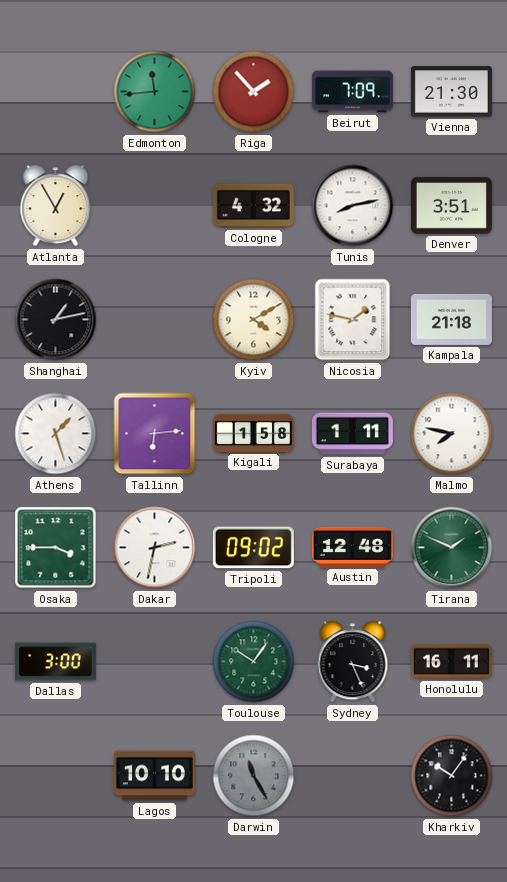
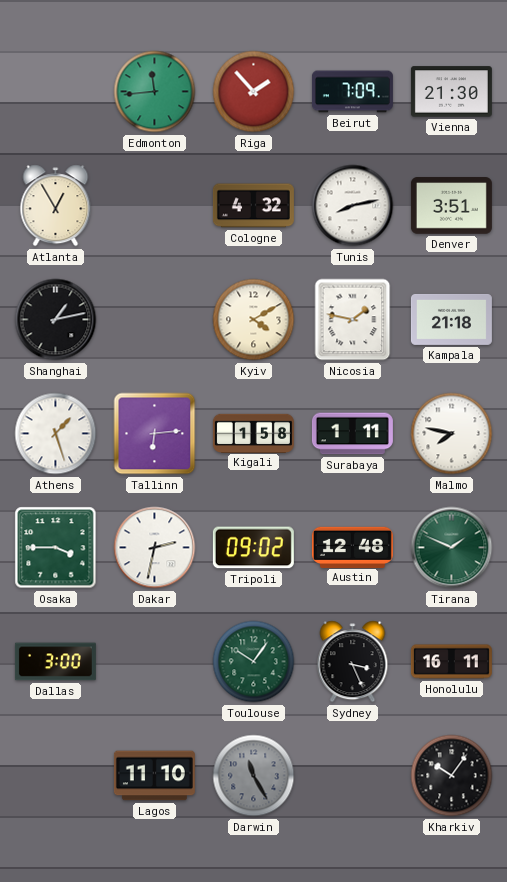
Lagos: 10:10 -> 11:10 (154, 776)
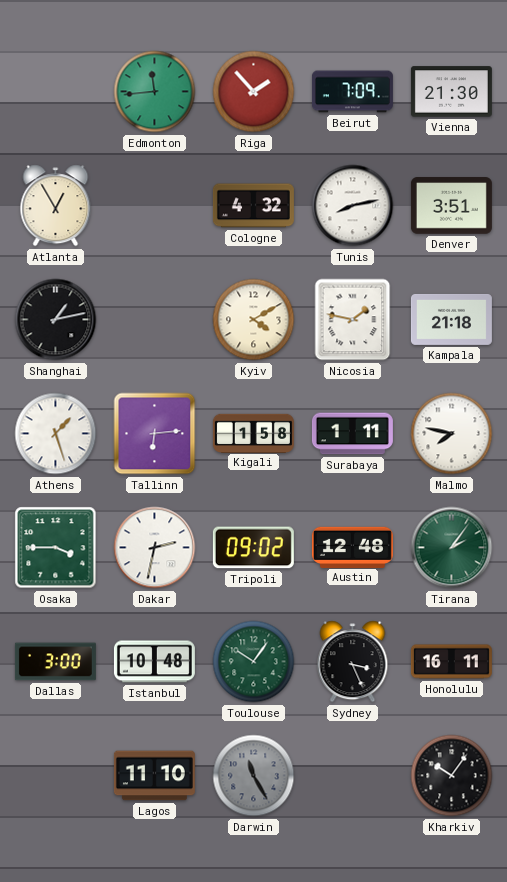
Tirana: 1:49 -> 2:06 (452, 548)
Istanbul: none -> 10:48 (154, 662)
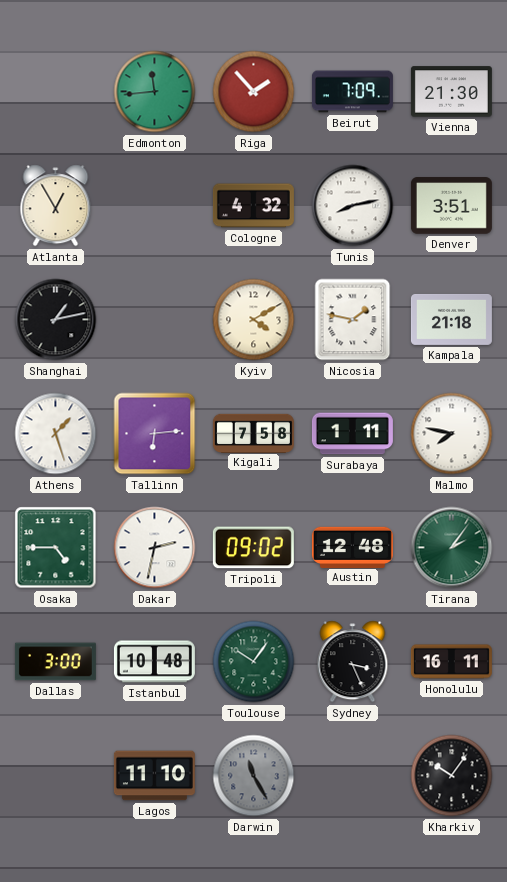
Kigali: 1:58 -> 7:58 (253, 433)
Osaka: 3:45 -> 4:45 (56, 548)
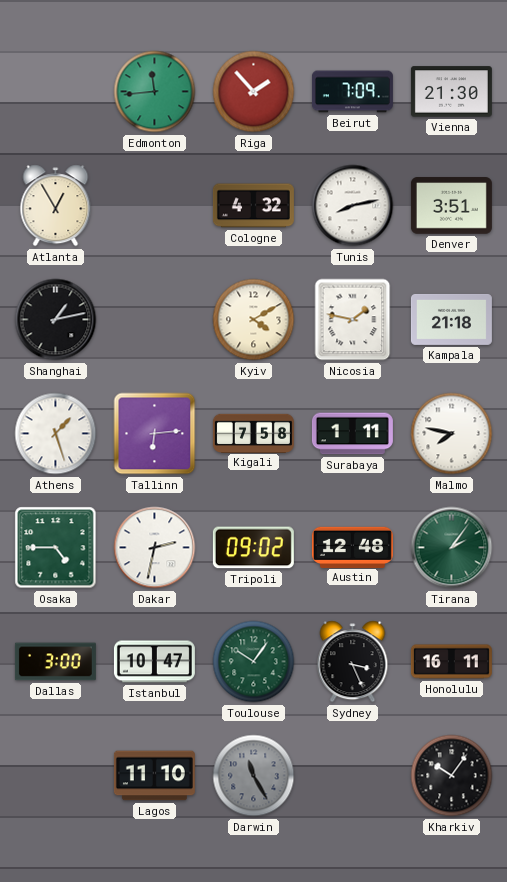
Istanbul: 10:48 -> 10:47 (154, 662)
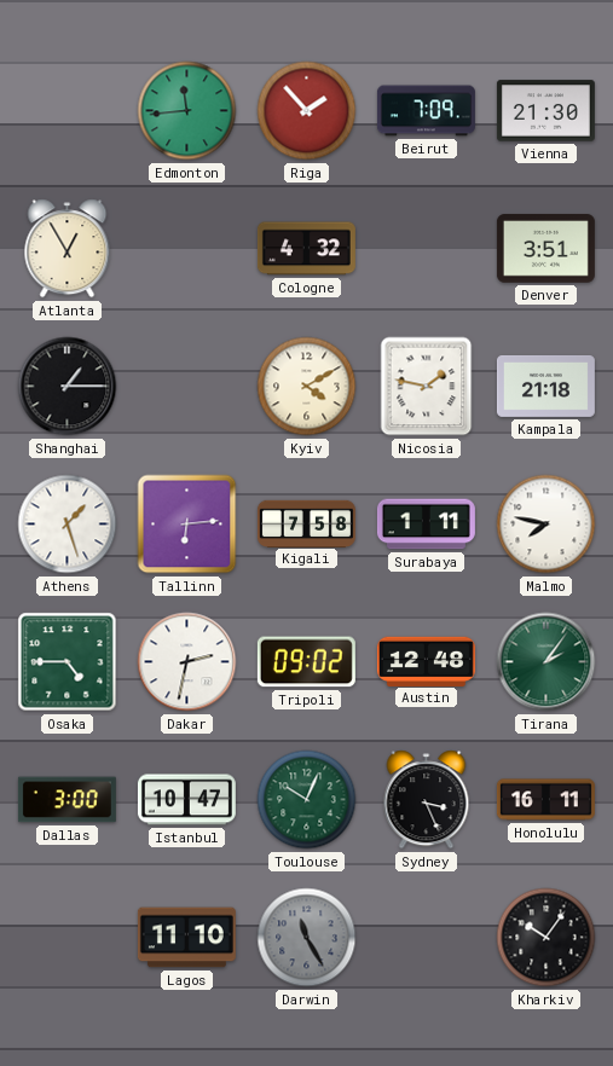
Tunis: 8:13 -> none (353, 206)
Shanghai: 1:13 -> 1:15 (68, 387)
Toulouse: 10:06 -> 10:04 (307, 800)
